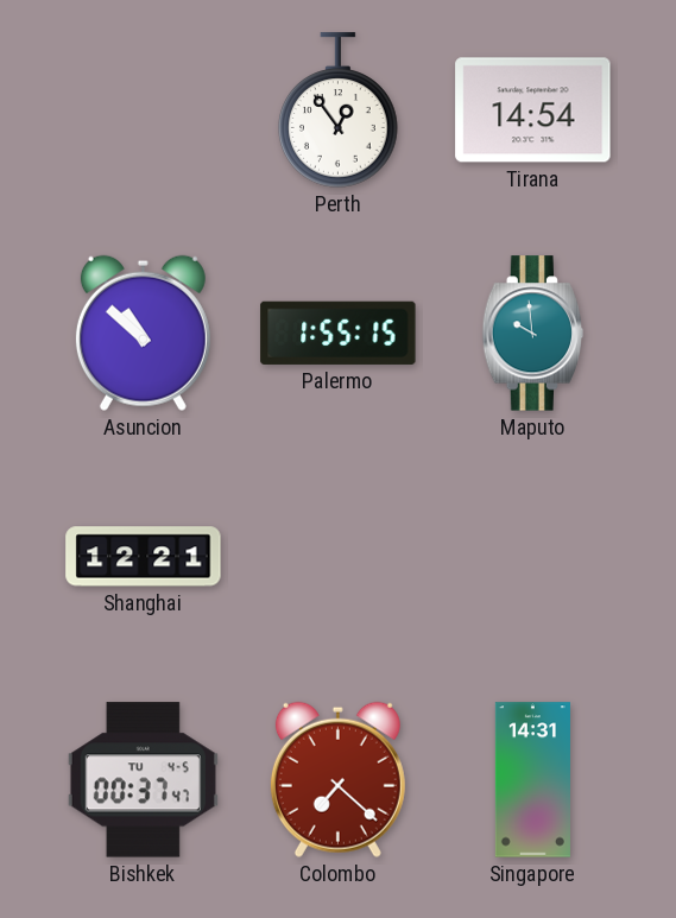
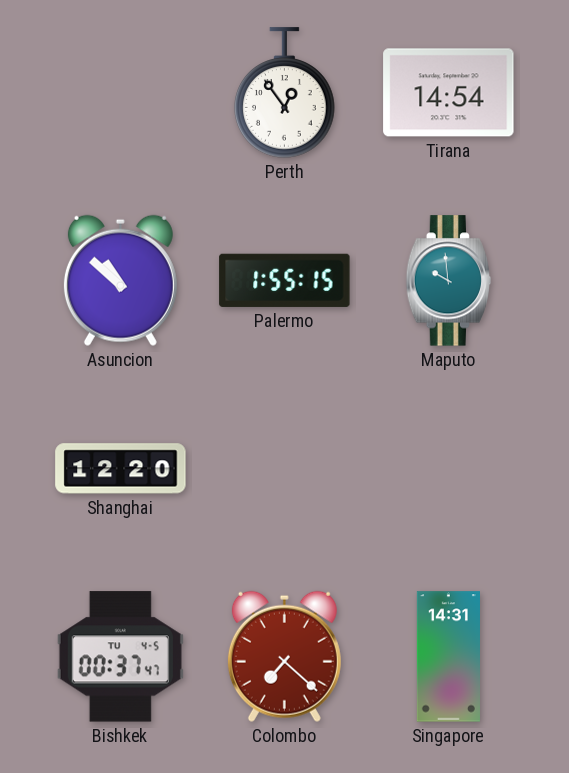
Shanghai: 12:21 -> 12:20 (121, 469)
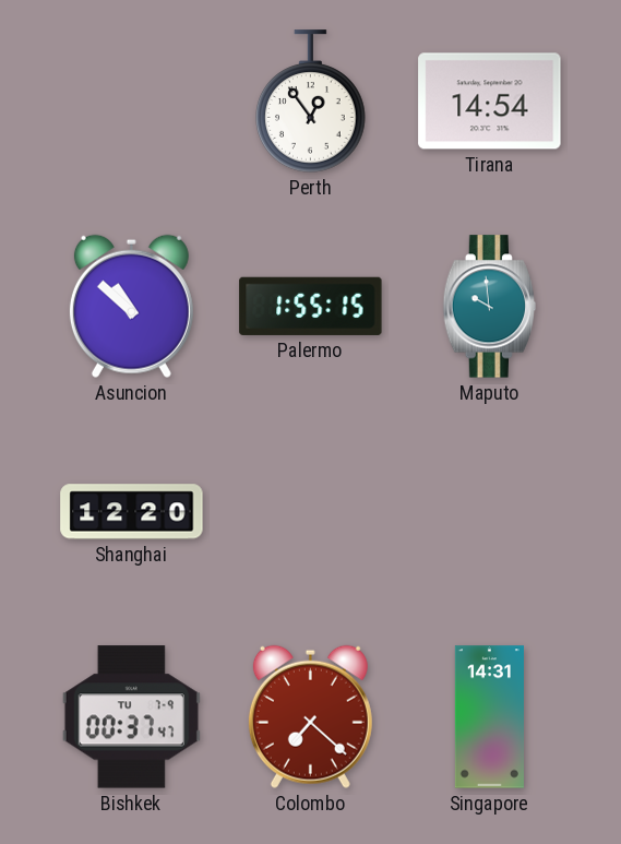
Bishkek date: TU 4-5 -> TU 7-9 (131, 717)
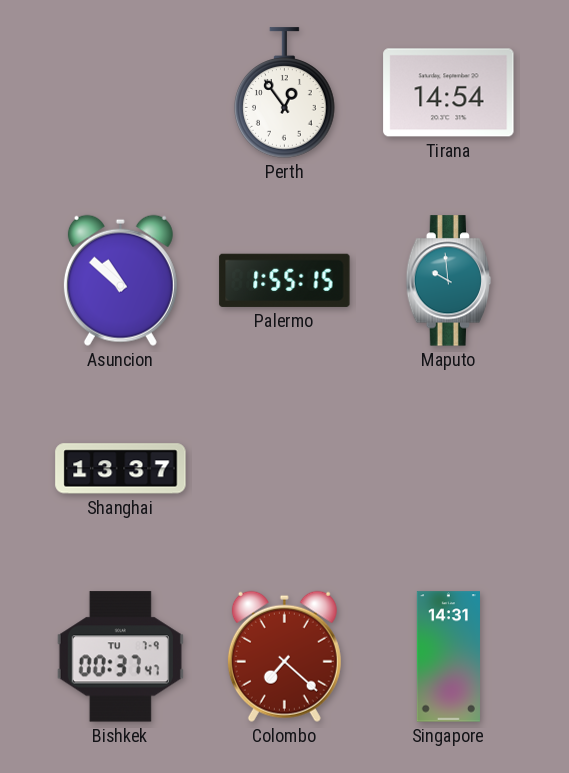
Shanghai: 12:20 -> 13:37 (121, 469)
